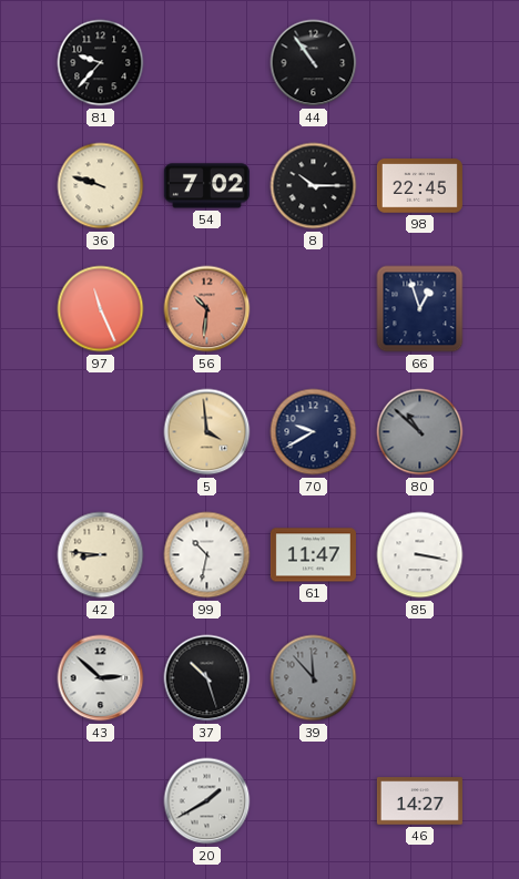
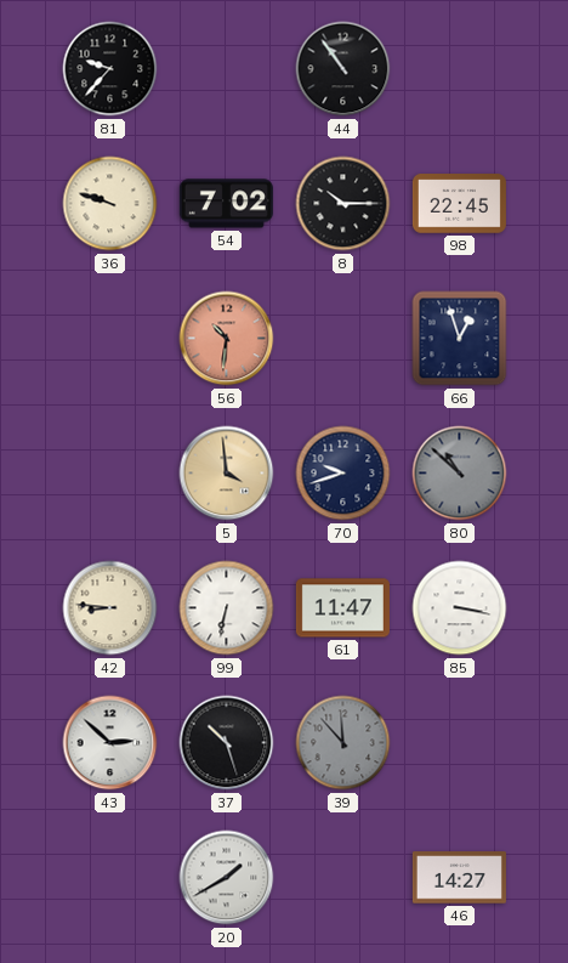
97: 11:26 -> none (101, 309)
70: 9:40 -> 9:42 (343, 474)
99: 10:32 -> 6:32 (227, 608)
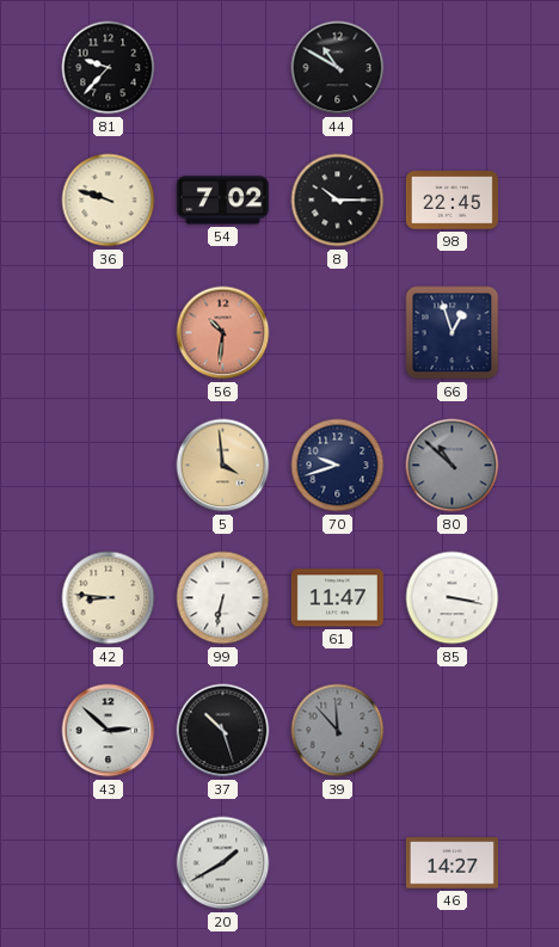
44: 10:54 -> 10:50 (338, 68)
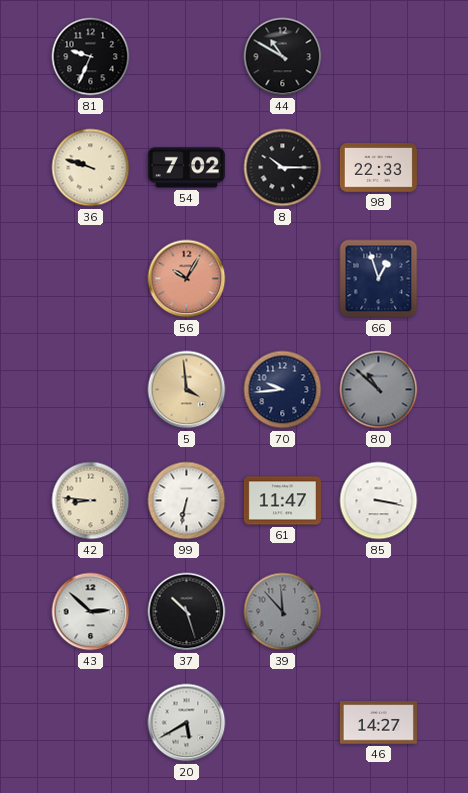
81: 9:37 -> 9:34 (91, 57)
98: 22:45 -> 22:33 (378, 168)
56: 10:31 -> 10:05 (187, 279)
70: 9:42 -> 9:44 (283, 390)
20: 1:40 -> 5:40 (187, 723)
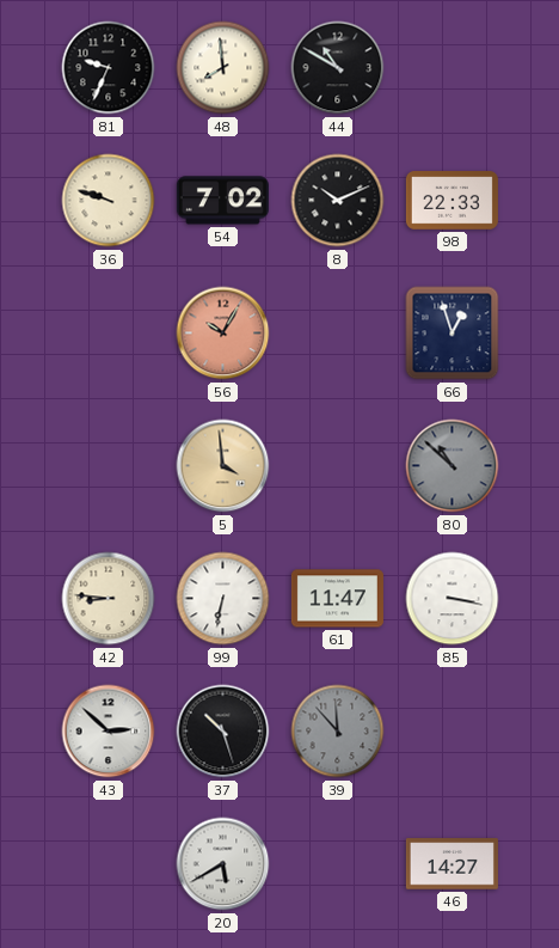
48: none -> 7:59 (223, 68)
8: 10:15 -> 10:11 (338, 201)
70: 9:44 -> none (283, 390)
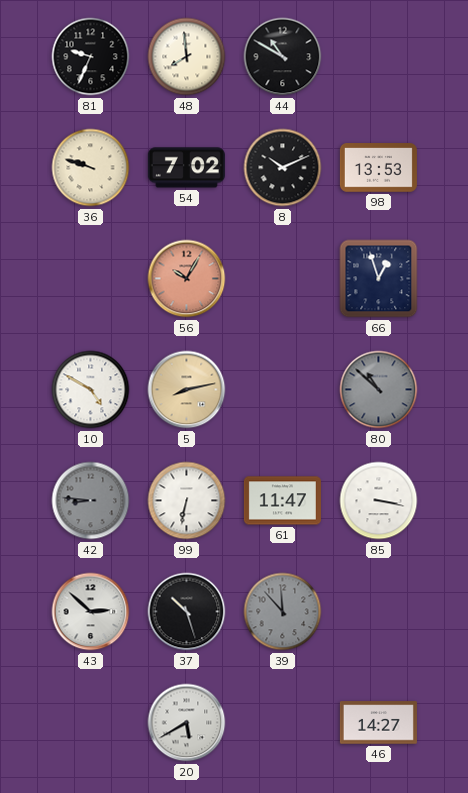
98: 22:33 -> 13:53 (378, 168)
10: none -> 4:50 (91, 390)
5: 3:59 -> 8:13 (187, 390)
42 dial: cream -> grey (91, 501)
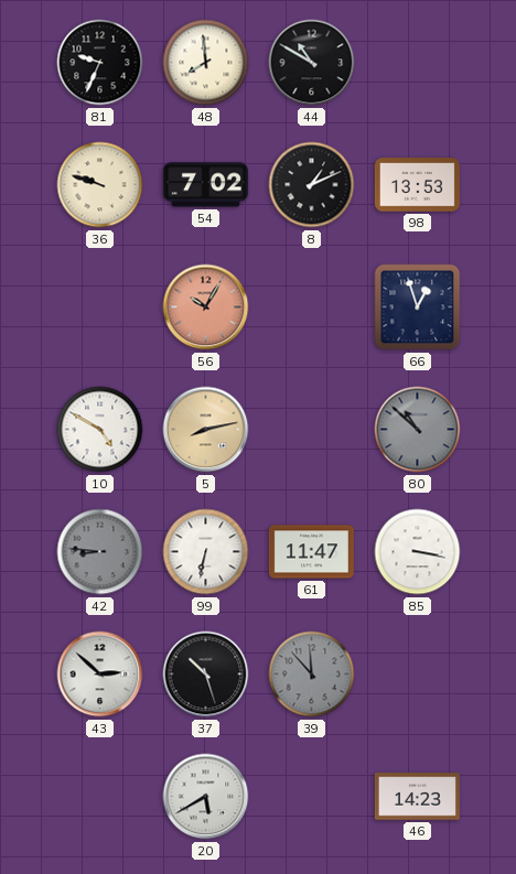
8: 10:11 -> 1:11 (312, 185)
46: 14:27 -> 14:23 (417, 797)
